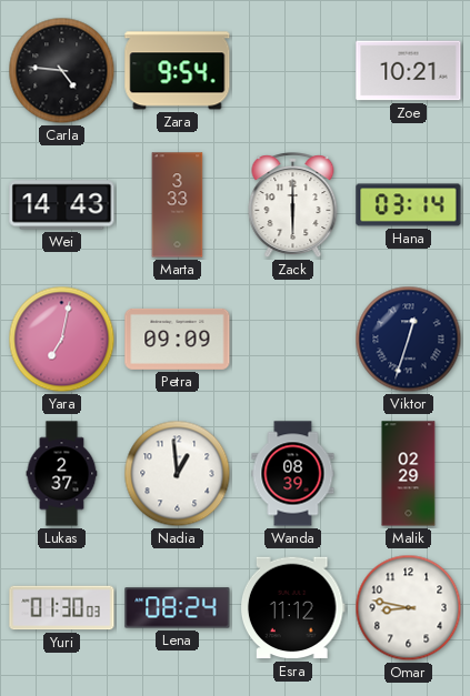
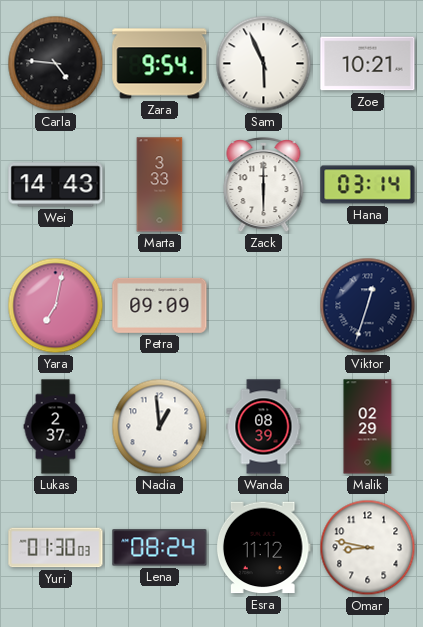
Sam: none -> 5:56 (264, 64)
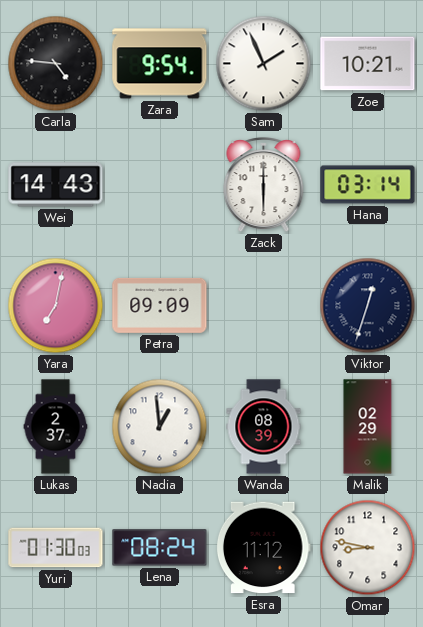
Sam: 5:56 -> 1:56 (264, 64)
Marta: 3:33 -> none (160, 185)
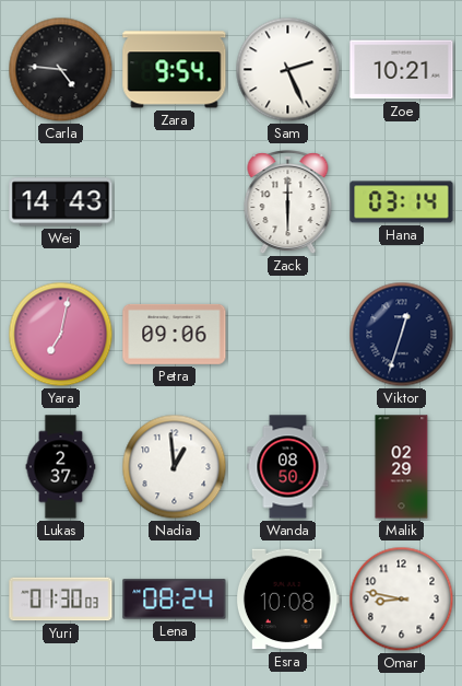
Sam: 1:56 -> 2:26 (288, 70)
Petra: 09:09 -> 09:06 (175, 334)
Wanda: 08:39 -> 08:50 (288, 467)
Esra: 11:12 -> 10:08 (287, 600)
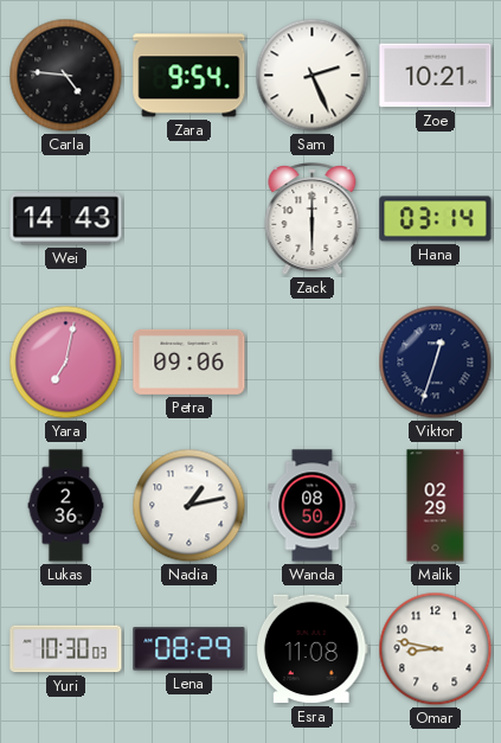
Lukas: 2:37 -> 2:36 (66, 506)
Nadia: 12:59 -> 1:13 (190, 506)
Yuri: 01:30 -> 10:30 (66, 649)
Lena: 08:24 -> 08:29 (190, 649)
Esra: 10:08 -> 11:08 (311, 649)
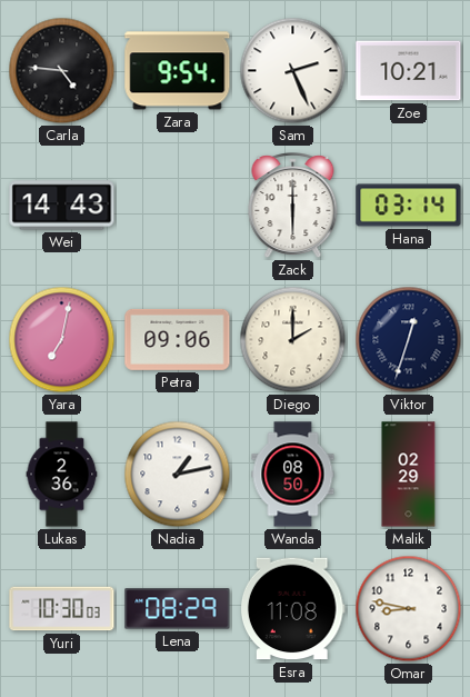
Diego: none -> 2:00 (293, 340)
